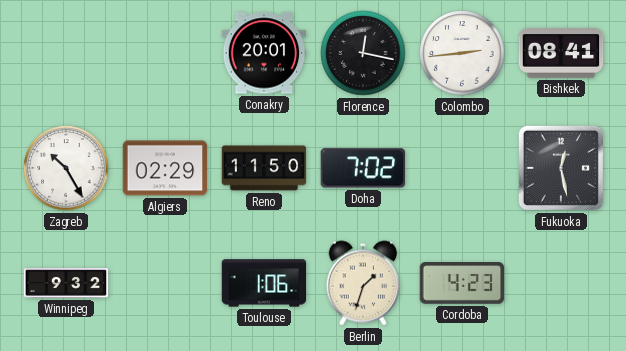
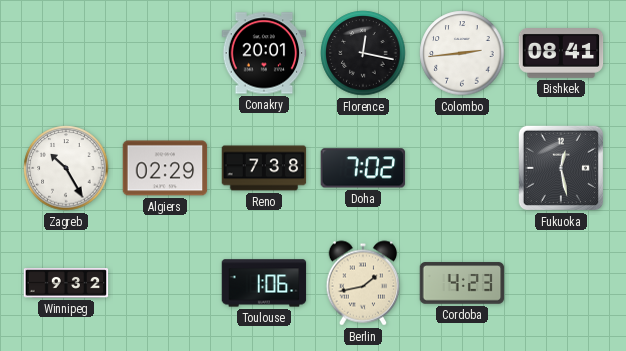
Reno: 11:50 -> 7:38 (264, 168)
Berlin: 1:33 -> 1:43 (363, 283)
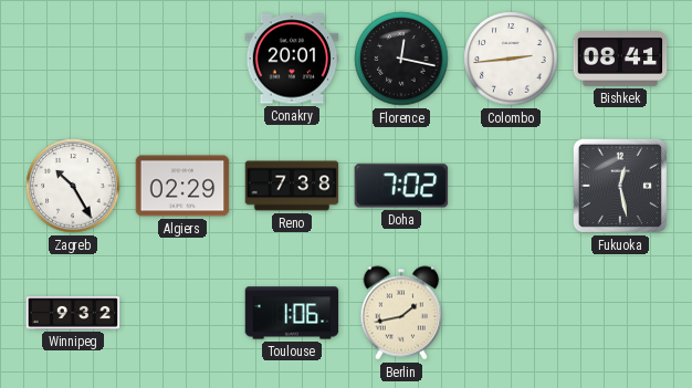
Cordoba: 4:23 -> none (462, 283)
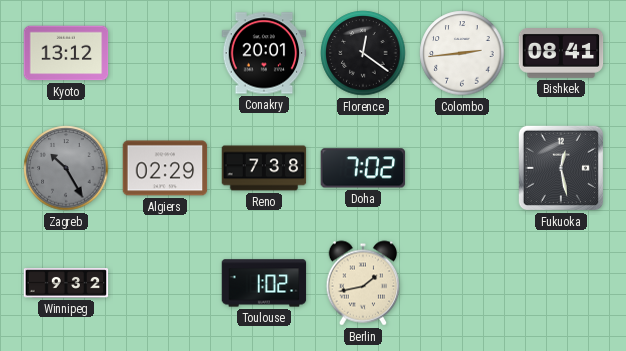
Kyoto: none -> 13:12 (66, 53)
Florence: 12:17 -> 12:21 (363, 53)
Zagreb dial: white -> grey (66, 168)
Toulouse: 1:06 -> 1:02 (264, 283)
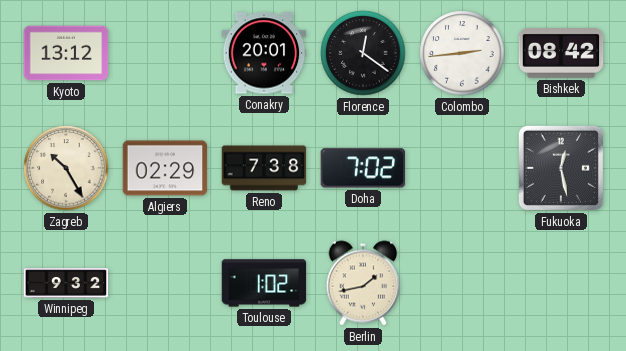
Bishkek: 08:41 -> 08:42 (561, 54)
Zagreb dial: grey -> cream (66, 168)
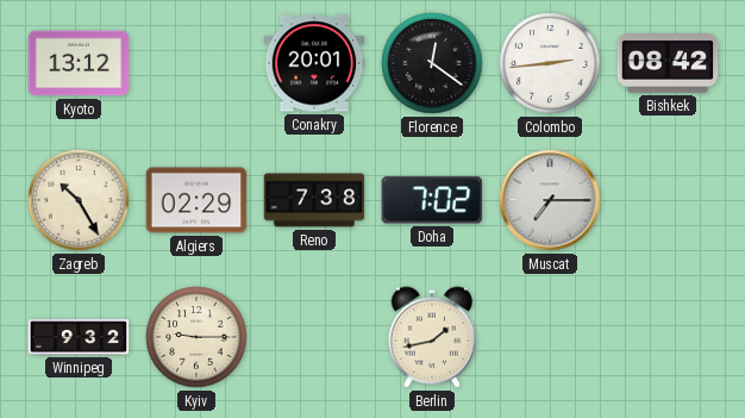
Muscat: none -> 7:15 (550, 200)
Fukuoka: 12:28 -> none (561, 168)
Kyiv: none -> 9:15 (196, 337)
Toulouse: 1:02 -> none (264, 283)
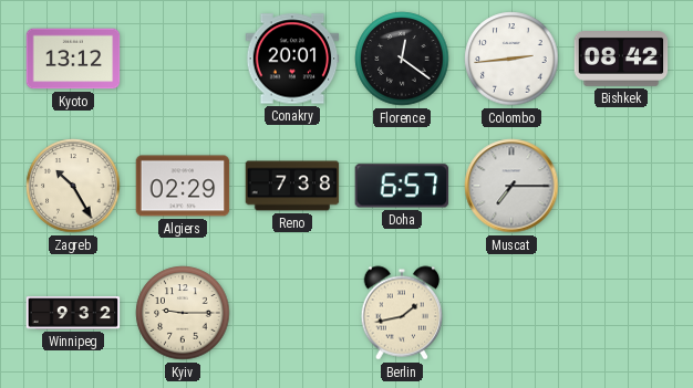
Doha: 7:02 -> 6:57 (402, 186)
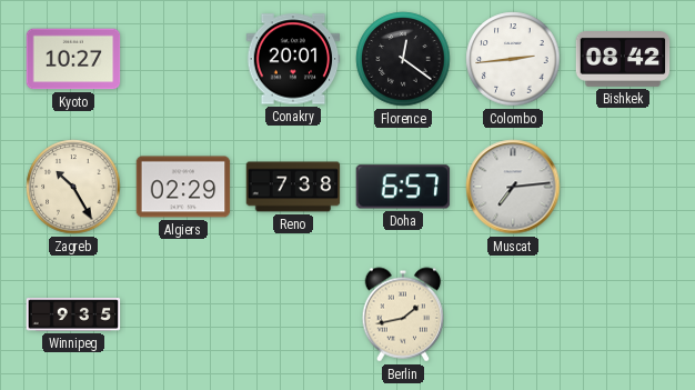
Kyoto: 13:12 -> 10:27 (73, 59)
Muscat: 7:15 -> 7:14 (513, 187)
Winnipeg: 9:32 -> 9:35 (73, 314)
Kyiv: 9:15 -> none (183, 313)
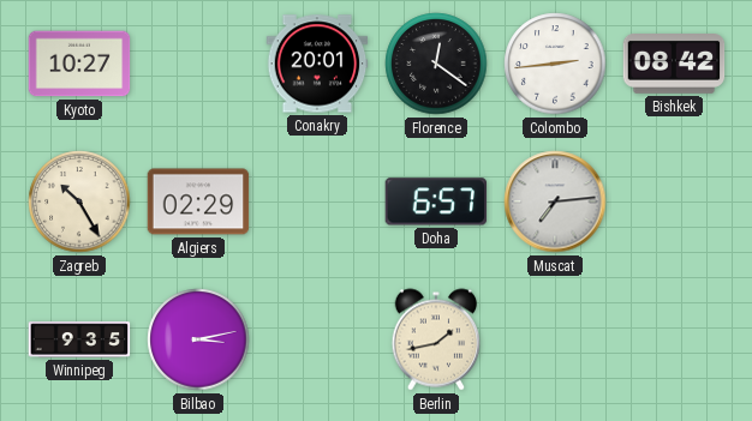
Reno: 7:38 -> none (293, 187)
Bilbao: none -> 3:13 (198, 339)
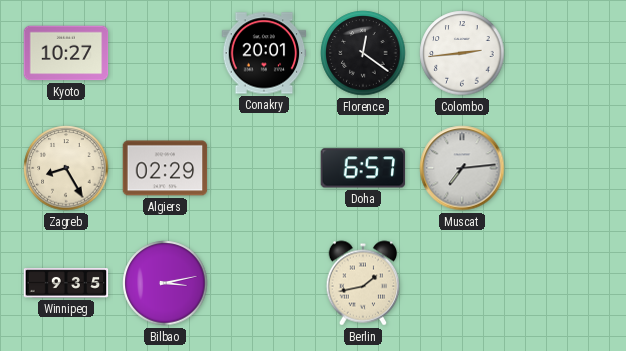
Bishkek: 08:42 -> none (674, 65)
Zagreb: 10:25 -> 8:25 (66, 168)
